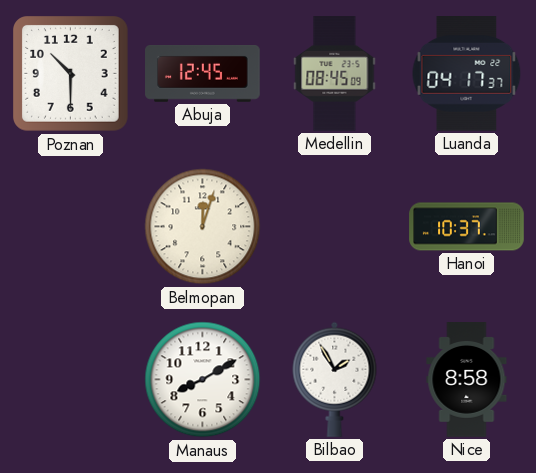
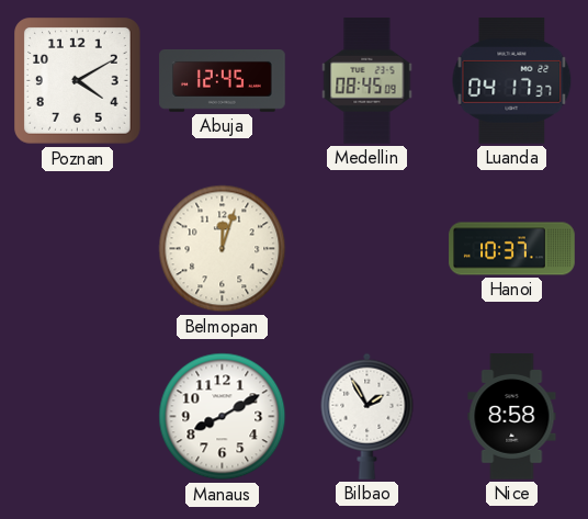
Poznan: 10:30 -> 4:10 (78, 81)
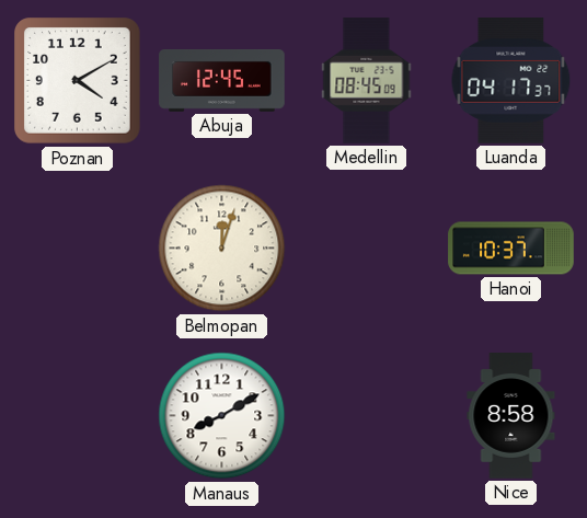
Bilbao: 1:55 -> none (367, 416)
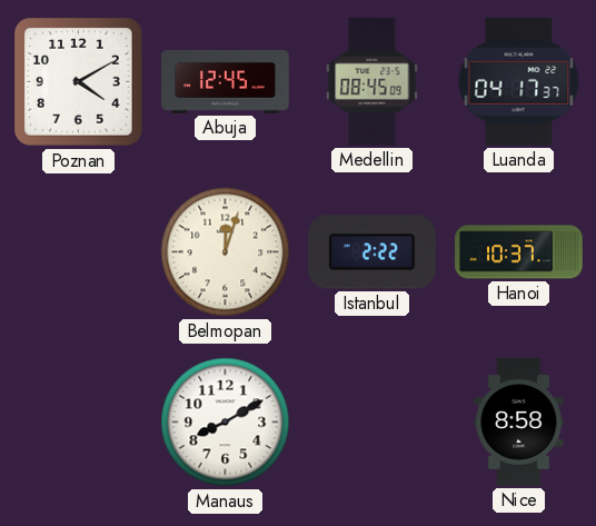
Istanbul: none -> 2:22 (371, 252)
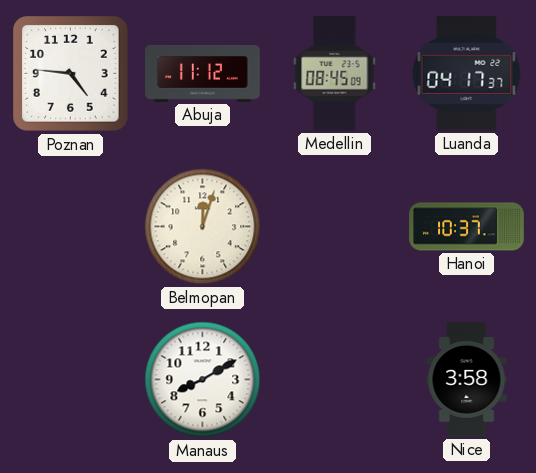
Poznan: 4:10 -> 4:46 (71, 74)
Abuja: 12:45 -> 11:12 (203, 74)
Istanbul: 2:22 -> none (371, 252)
Nice: 8:58 -> 3:58 (467, 380)
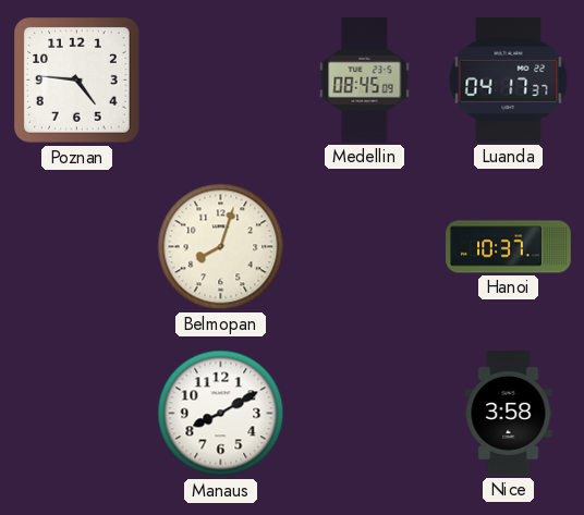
Abuja: 11:12 -> none (203, 74)
Belmopan: 12:03 -> 8:03 (221, 247)
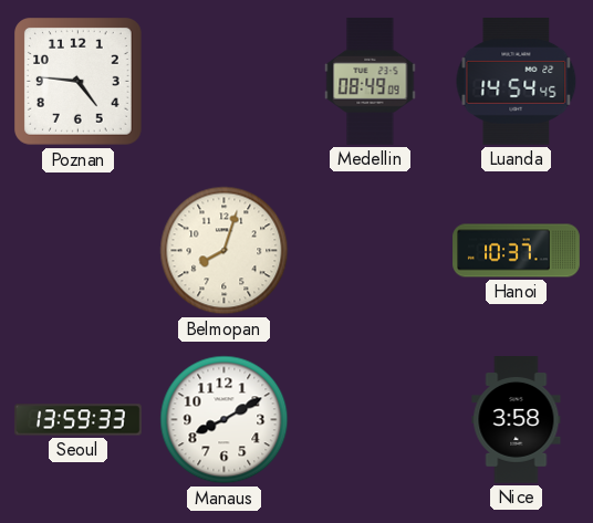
Medellin: 08:45 -> 08:49 (371, 82)
Luanda: 04:17 -> 14:54 (517, 82)
Seoul: none -> 13:59 (79, 420)
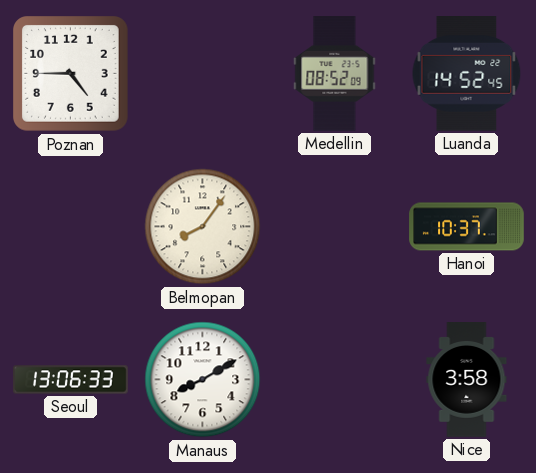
Poznan: 4:46 -> 4:45 (71, 74)
Medellin: 08:49 -> 08:52 (335, 74)
Luanda: 14:54 -> 14:52 (467, 74)
Belmopan: 8:03 -> 8:06 (203, 227)
Seoul: 13:59 -> 13:06 (71, 380)
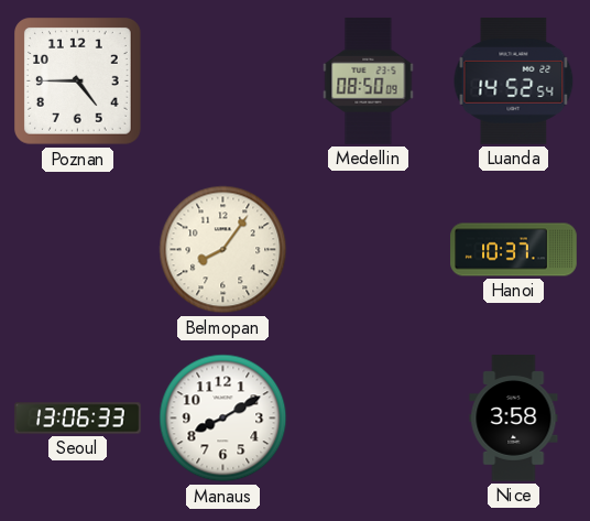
Medellin: 08:52 -> 08:50 (369, 82)
Luanda: 14:52:45 -> 14:52:54 (514, 82)
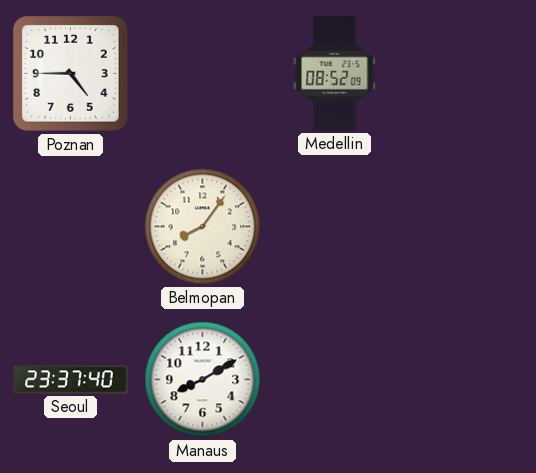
Medellin: 08:50 -> 08:52 (335, 74)
Luanda: 14:52 -> none (514, 82)
Hanoi: 10:37 -> none (514, 250)
Seoul: 13:06 -> 23:37 (71, 380)
Nice: 3:58 -> none (514, 419)
